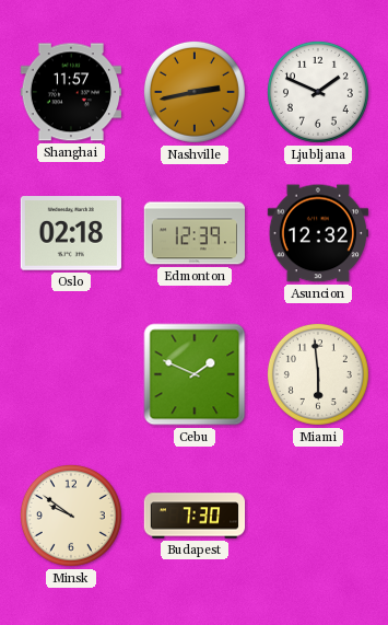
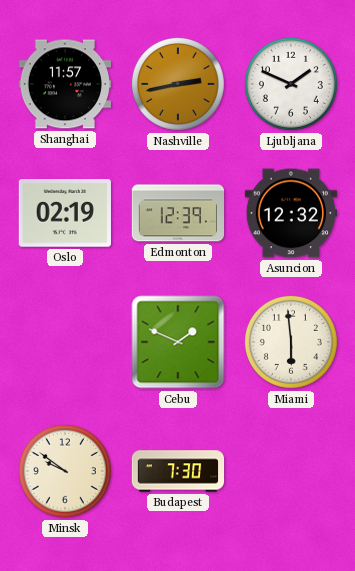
Oslo: 02:18 -> 02:19 (64, 213)
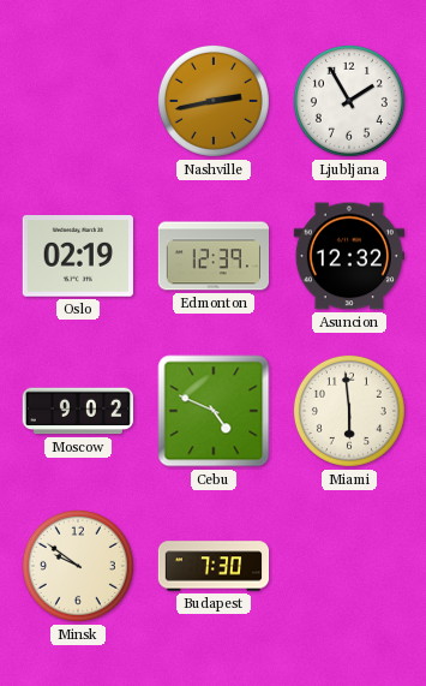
Shanghai: 11:57 -> none (64, 84)
Ljubljana: 1:49 -> 1:55 (349, 101)
Moscow: none -> 9:02 (77, 411)
Cebu: 1:49 -> 4:49 (214, 411)
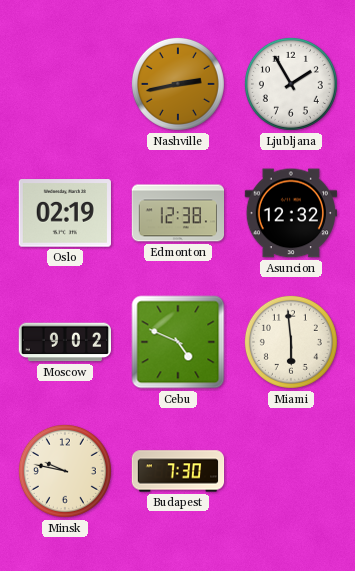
Edmonton: 12:39 -> 12:38 (177, 213)
Minsk: 9:51 -> 9:47 (65, 471)
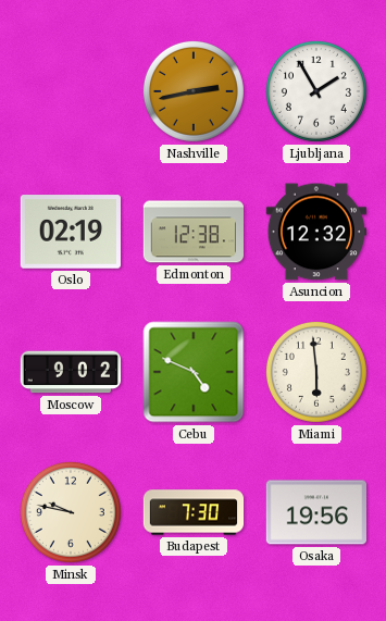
Osaka: none -> 19:56 (315, 512)
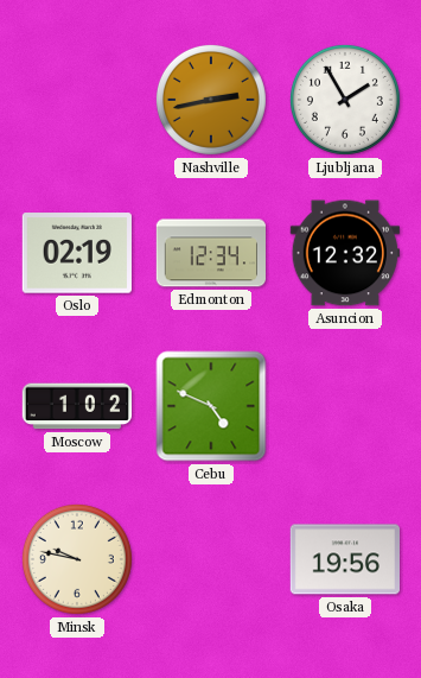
Edmonton: 12:38 -> 12:34 (210, 253)
Moscow: 9:02 -> 1:02 (76, 406)
Miami: 5:59 -> none (316, 372)
Budapest: 7:30 -> none (194, 512)
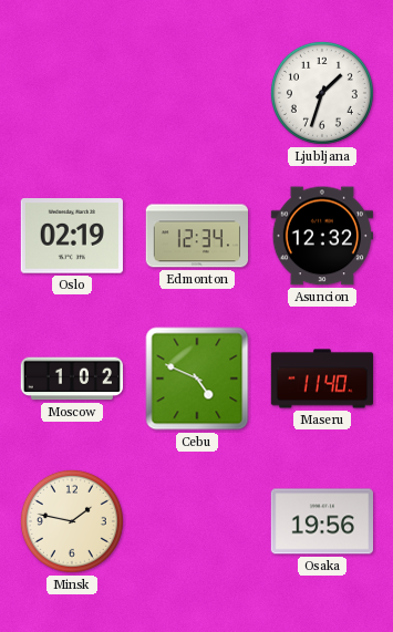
Nashville: 2:43 -> none (211, 100)
Ljubljana: 1:55 -> 1:33 (322, 93)
Maseru: none -> 11:40 (322, 379)
Minsk: 9:47 -> 1:47 (72, 521)
